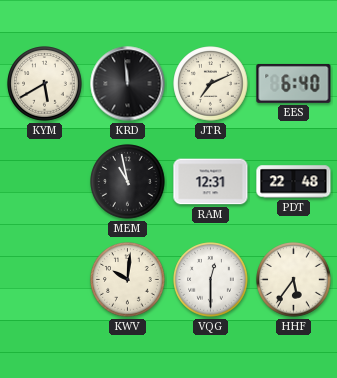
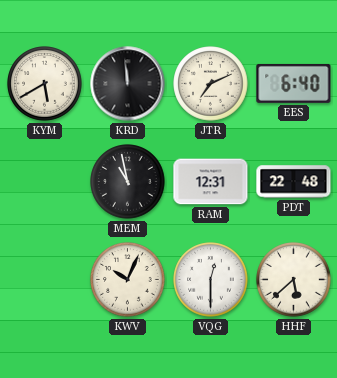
KWV: 10:01 -> 10:04 (128, 280)
HHF: 5:36 -> 5:38 (294, 280)
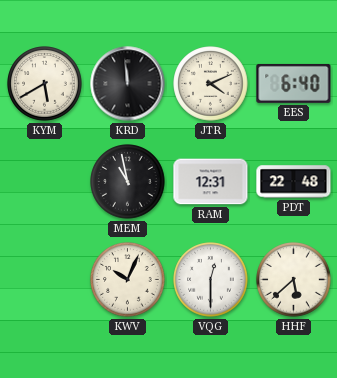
JTR: 7:11 -> 4:11 (211, 84)
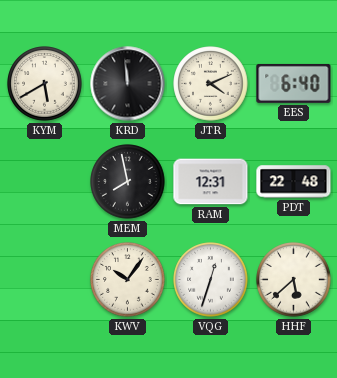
MEM: 10:58 -> 7:58 (128, 182)
KWV: 10:04 -> 10:06 (128, 280)
VQG: 12:30 -> 12:33 (211, 280)
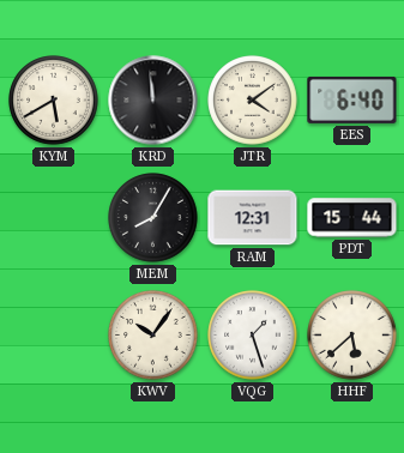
JTR: 4:11 -> 4:09 (253, 101)
MEM: 7:58 -> 8:05 (153, 218)
PDT: 22:48 -> 15:44 (352, 218)
VQG: 12:33 -> 1:27 (253, 336)
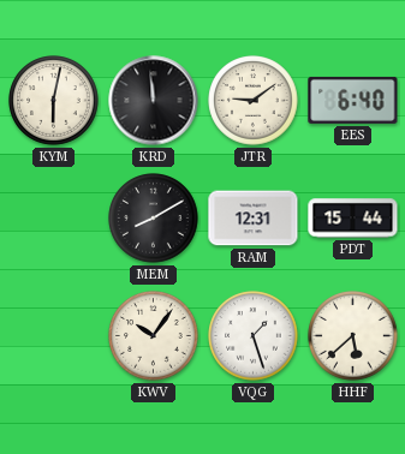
KYM: 5:40 -> 6:02 (54, 101)
JTR: 4:09 -> 9:09 (254, 101)
MEM: 8:05 -> 8:10 (154, 219)
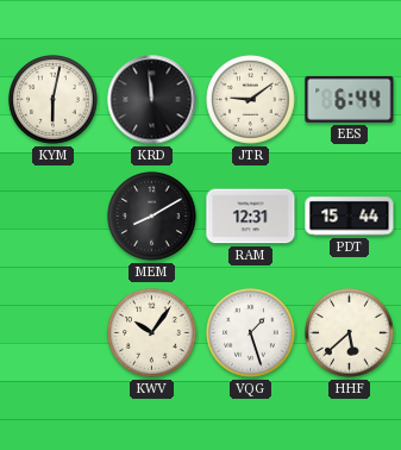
EES: 6:40 -> 6:44 (350, 99)
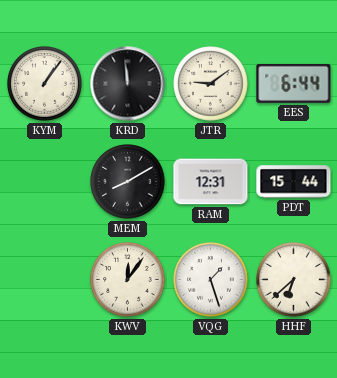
KYM: 6:02 -> 1:06 (45, 84)
KWV: 10:06 -> 12:06 (128, 280)
HHF: 5:38 -> 6:38 (294, 280)
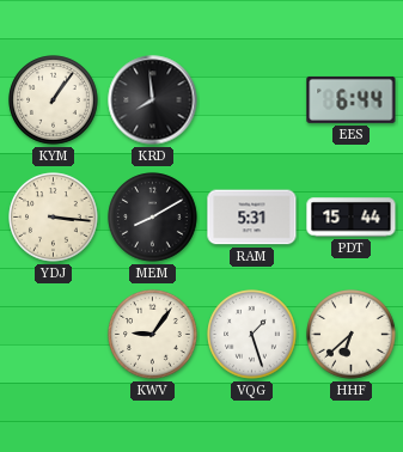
KRD: 11:59 -> 7:59 (153, 100)
JTR: 9:09 -> none (211, 84)
YDJ: none -> 3:16 (54, 218)
RAM: 12:31 -> 5:31 (252, 218)
KWV: 12:06 -> 9:06 (153, 335)
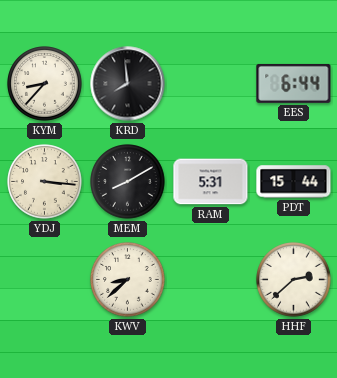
KYM: 1:06 -> 8:37 (45, 84)
KWV: 9:06 -> 8:38 (128, 280)
VQG: 1:27 -> none (252, 335)
HHF: 6:38 -> 2:38 (294, 280)
